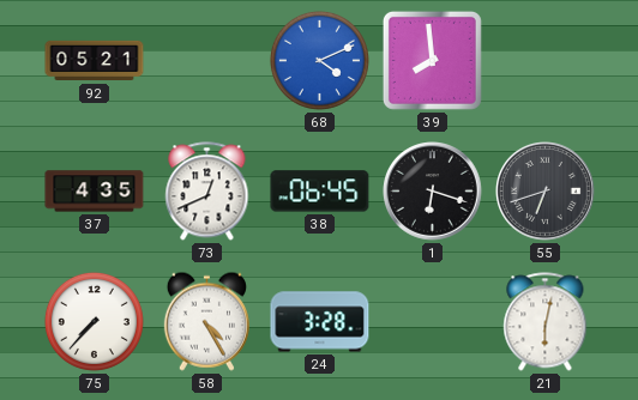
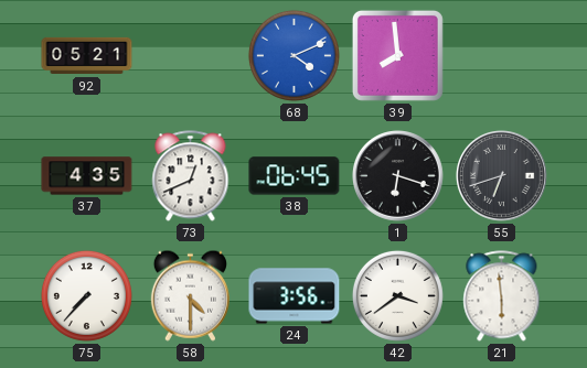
58: 4:25 -> 4:30 (190, 295)
24: 3:28 -> 3:56 (295, 296)
42: none -> 3:39 (397, 295)
21: 6:02 -> 5:59 (502, 296)
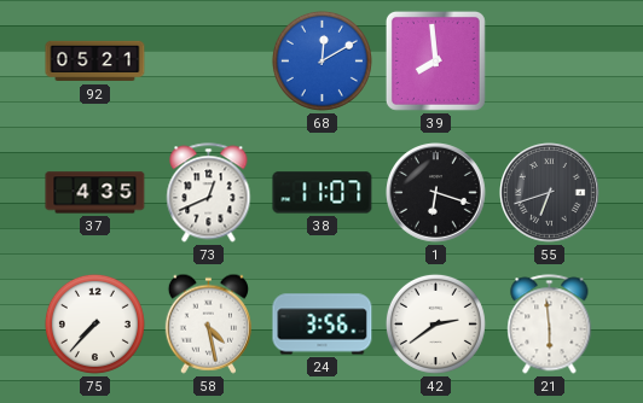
68: 4:11 -> 12:10 (321, 60)
38: 06:45 -> 11:07 (323, 193)
58: 4:30 -> 4:28 (208, 323)
42: 3:39 -> 2:39 (435, 323)
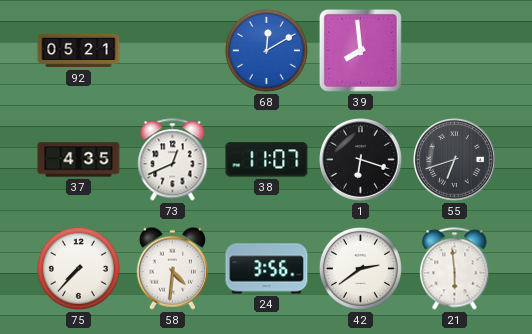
58: 4:28 -> 4:31 (172, 268)
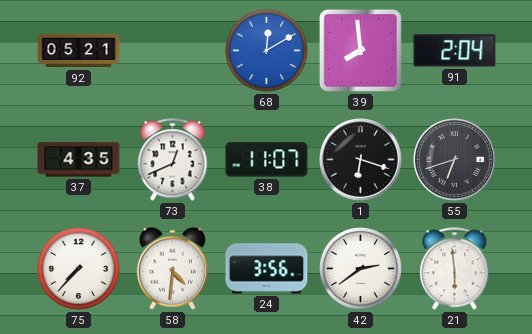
91: none -> 2:04 (455, 51)
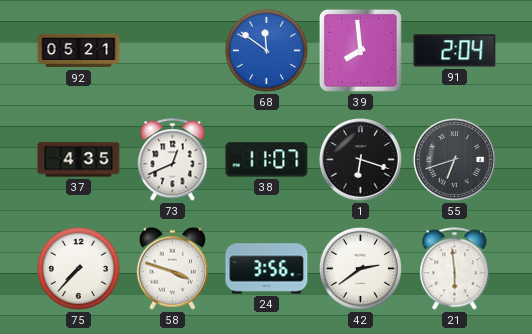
68: 12:10 -> 11:51 (266, 50)
58: 4:31 -> 3:48 (172, 268)
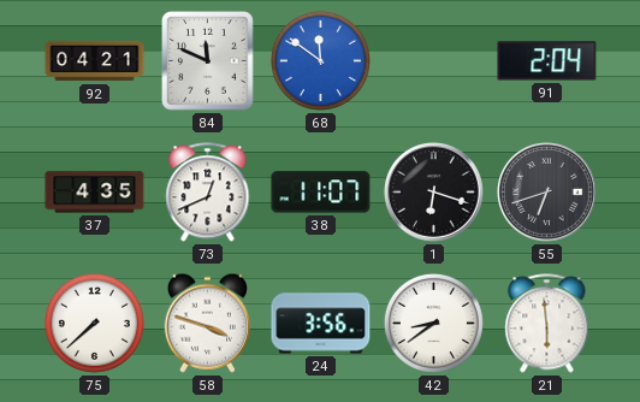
92: 05:21 -> 04:21 (95, 61)
84: none -> 11:49 (208, 61)
39: 7:59 -> none (360, 50)
75: 7:37 -> 7:38 (94, 323)
42: 2:39 -> 8:39 (433, 323)
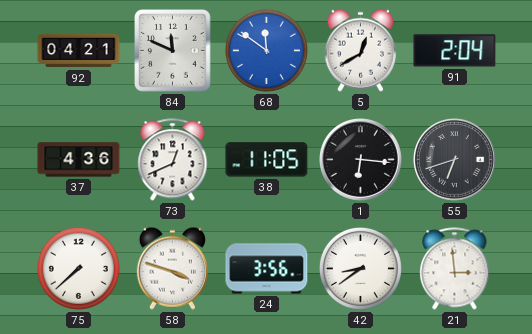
5: none -> 12:40 (360, 50)
37: 4:35 -> 4:36 (79, 160)
38: 11:07 -> 11:05 (267, 160)
1: 6:18 -> 6:16 (361, 160)
21: 5:59 -> 2:59 (455, 269)
